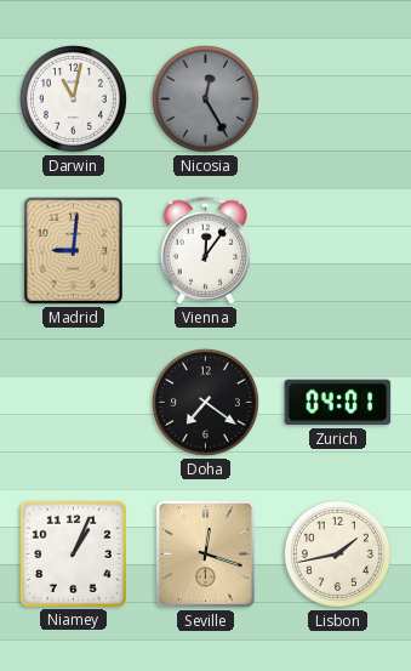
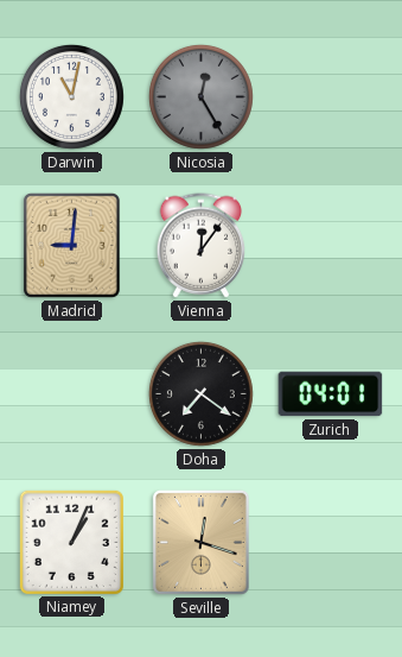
Lisbon: 1:43 -> none (337, 553)
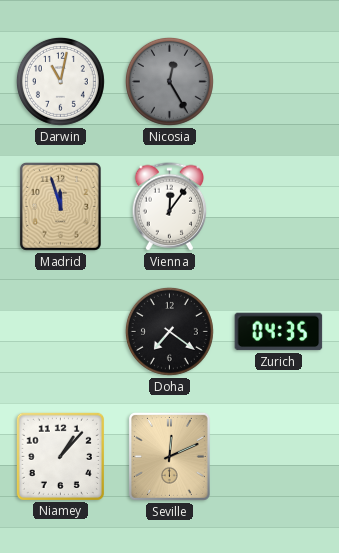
Madrid: 9:01 -> 11:57 (60, 206)
Zurich: 04:01 -> 04:35 (279, 332)
Niamey: 1:04 -> 1:07 (60, 456)
Seville: 12:18 -> 12:11 (169, 456)
